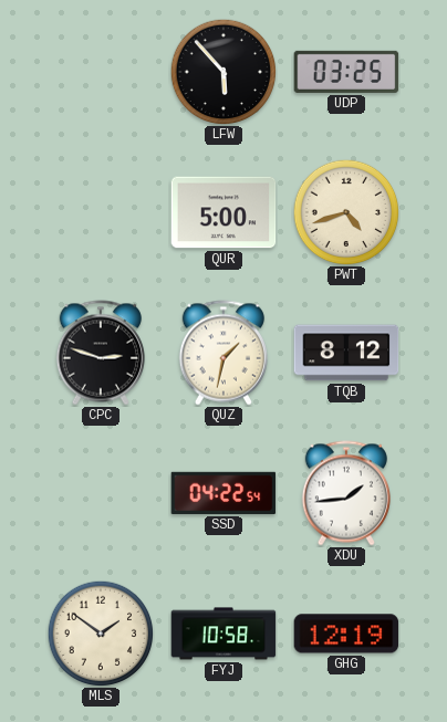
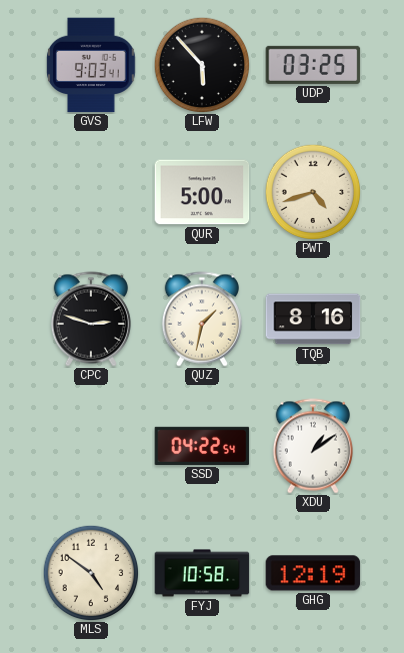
GVS: none -> 9:03 (91, 65)
TQB: 8:12 -> 8:16 (313, 319)
XDU: 1:44 -> 1:09 (313, 446)
MLS: 1:51 -> 4:51 (91, 573)
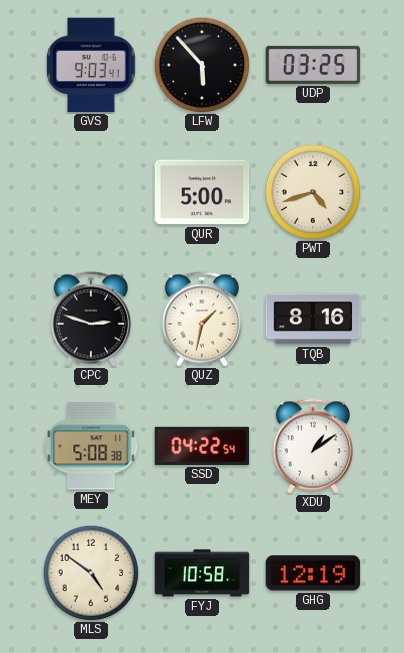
MEY: none -> 5:08 (91, 446)
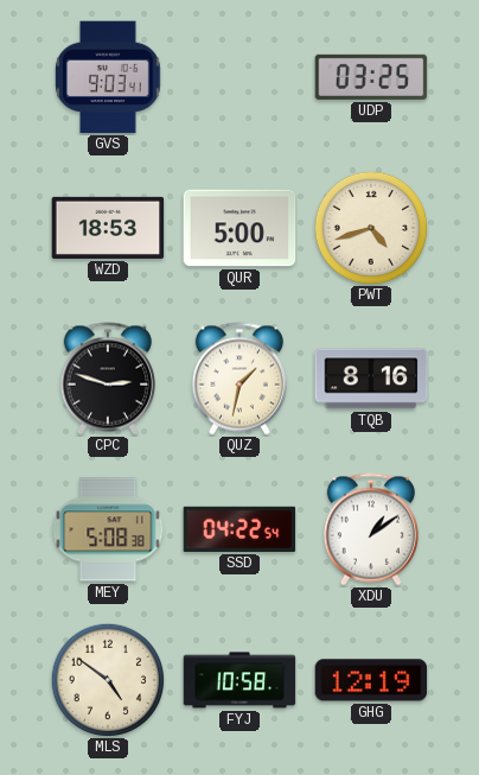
LFW: 5:53 -> none (202, 65)
WZD: none -> 18:53 (108, 228)
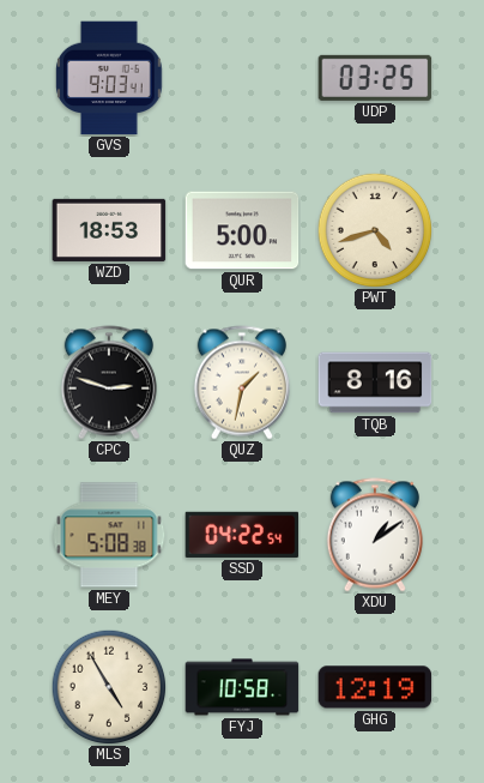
MLS: 4:51 -> 4:55 (109, 687)
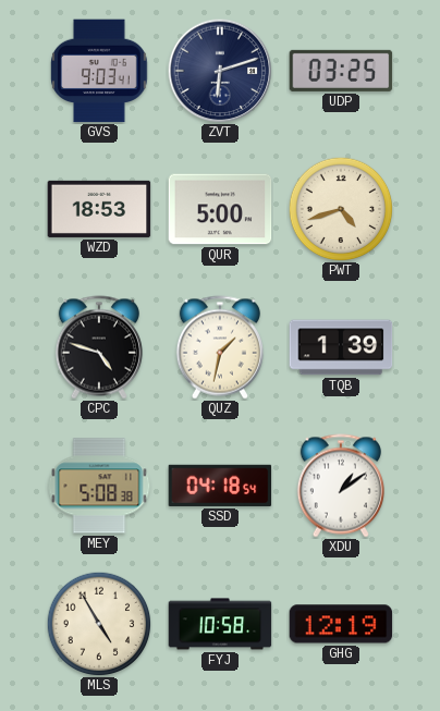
ZVT: none -> 6:12 (220, 71)
CPC: 2:48 -> 4:48 (99, 347)
TQB: 8:16 -> 1:39 (341, 347)
SSD: 04:22 -> 04:18 (220, 486)
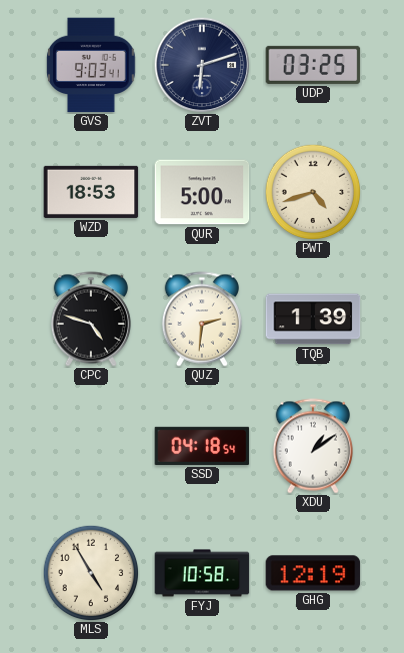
QUZ: 1:32 -> 2:31 (202, 319)
MEY: 5:08 -> none (99, 486)
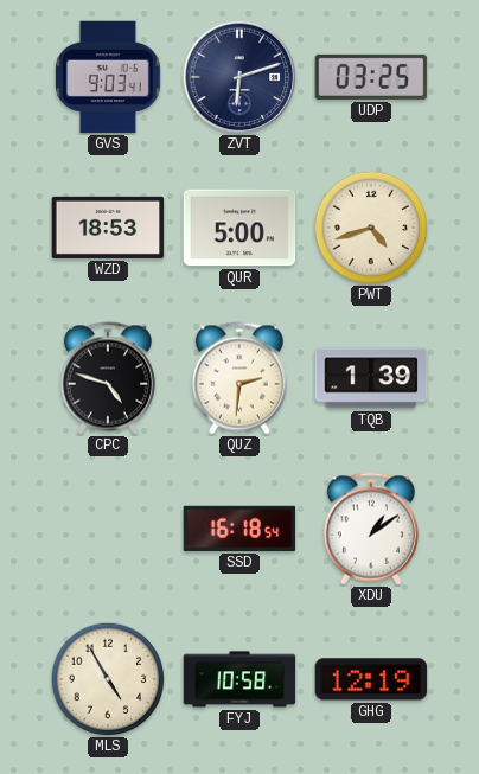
SSD: 04:18 -> 16:18 (239, 529)
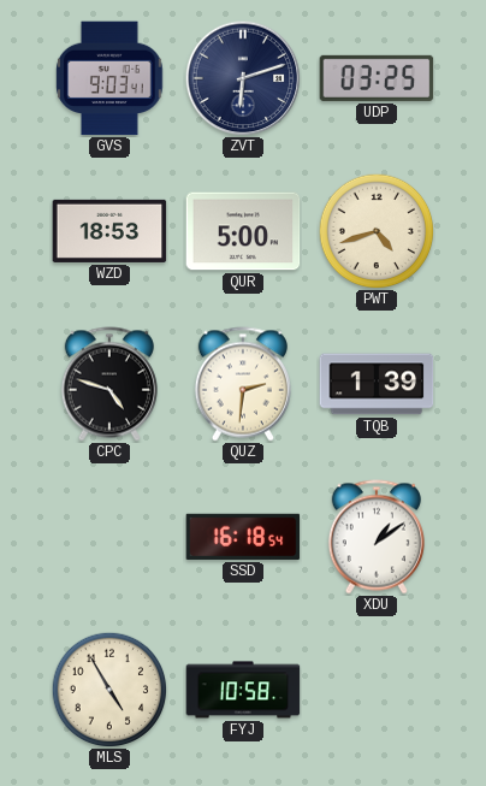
GHG: 12:19 -> none (371, 679)
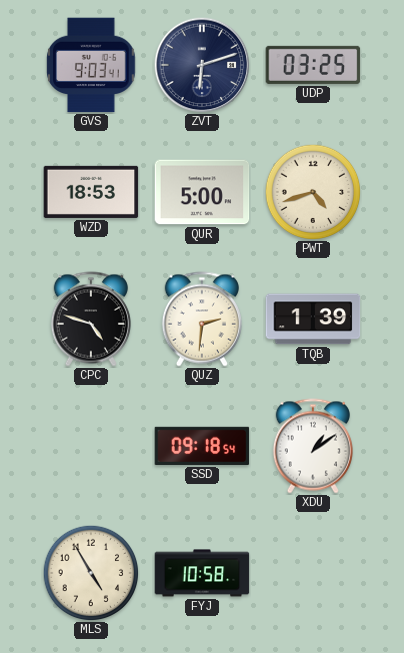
SSD: 16:18 -> 09:18 (202, 446)
